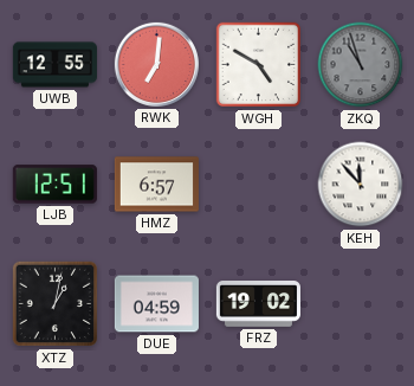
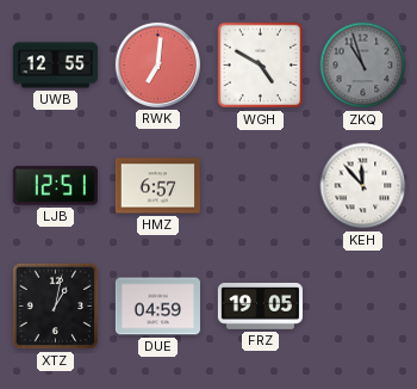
FRZ: 19:02 -> 19:05 (260, 307)
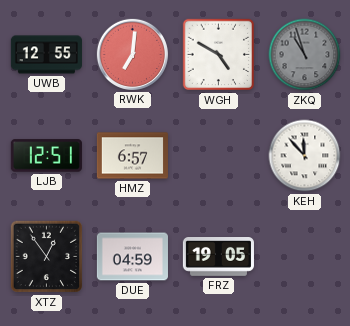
XTZ: 1:02 -> 12:54 (47, 257)
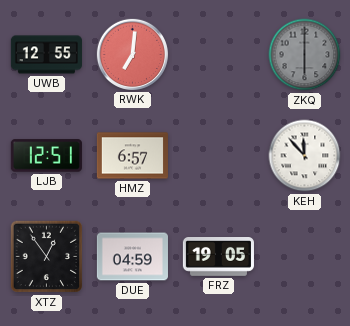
WGH: 4:50 -> none (219, 55)
ZKQ: 10:57 -> 6:00 (305, 55)
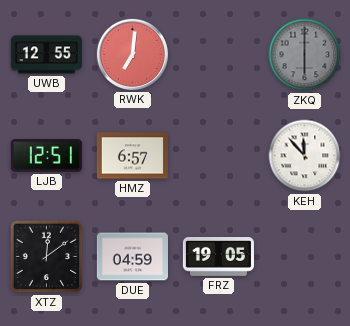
XTZ: 12:54 -> 12:09 (47, 257)
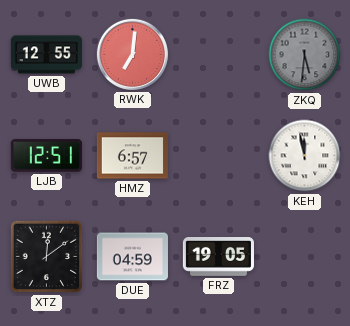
ZKQ: 6:00 -> 5:31 (305, 55)
KEH: 11:53 -> 11:58 (305, 156)
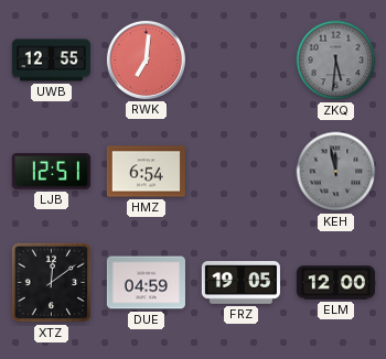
HMZ: 6:57 -> 6:54 (146, 172)
KEH dial: white -> grey (336, 172)
ELM: none -> 12:00 (335, 283)
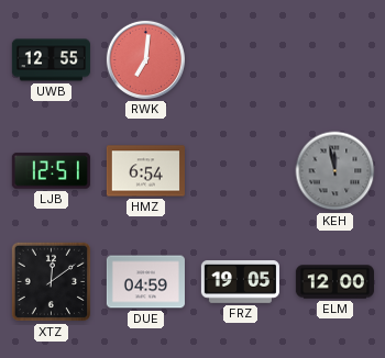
ZKQ: 5:31 -> none (336, 61)
